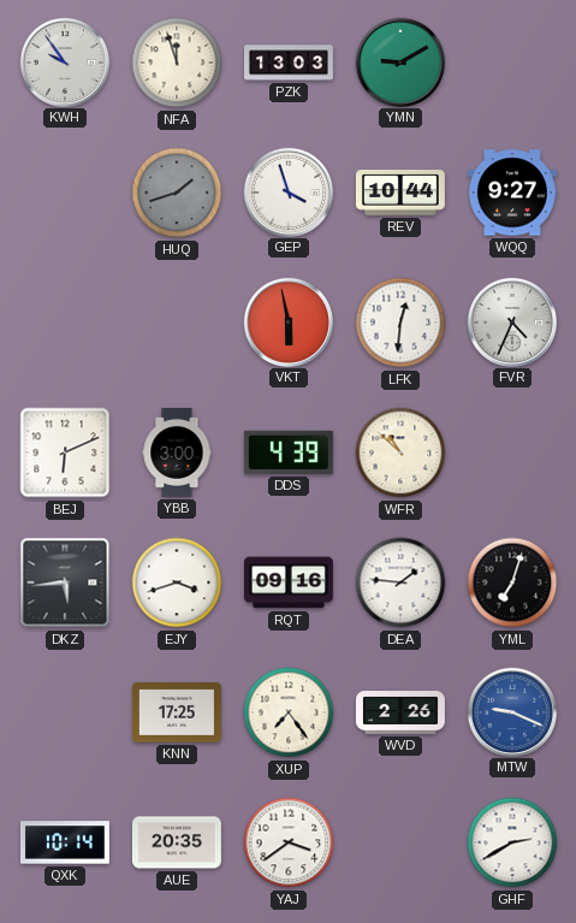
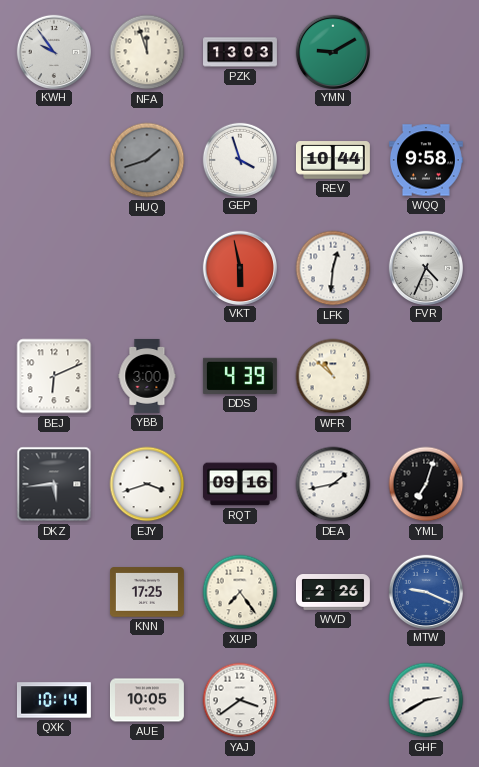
WQQ: 9:27 -> 9:58 (426, 160)
DEA: 1:46 -> 1:43 (333, 484)
AUE: 20:35 -> 10:05 (147, 700)
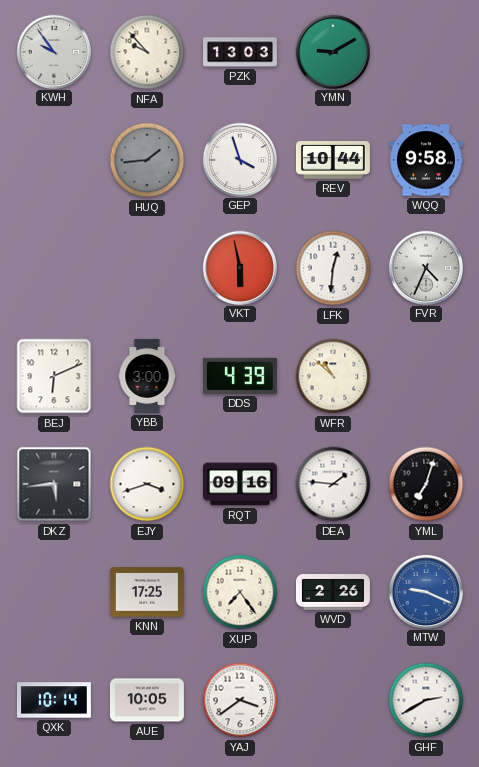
NFA: 11:57 -> 9:53 (147, 52)
HUQ: 1:42 -> 1:44 (147, 160)
DEA: 1:43 -> 1:46 (333, 484)
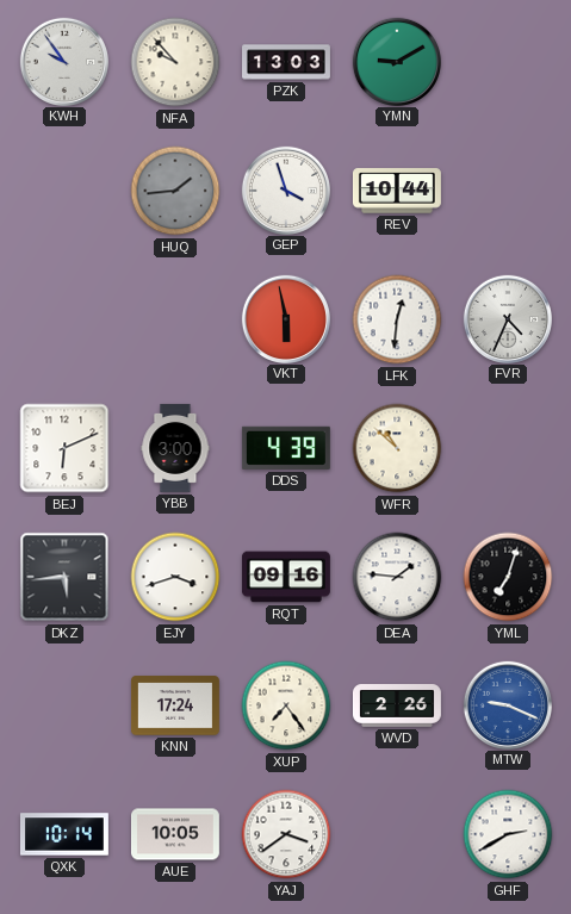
WQQ: 9:58 -> none (426, 160)
KNN: 17:25 -> 17:24 (175, 705)
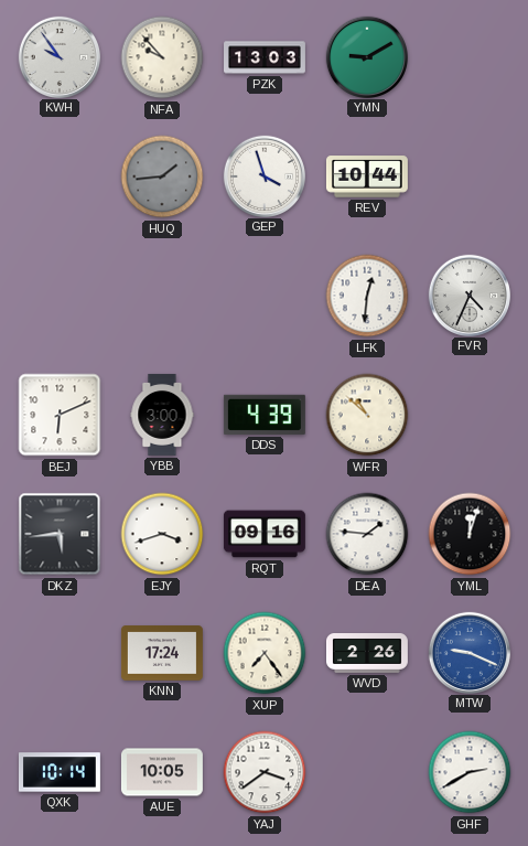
VKT: 5:58 -> none (285, 318)
YML: 7:03 -> 12:03 (470, 534)
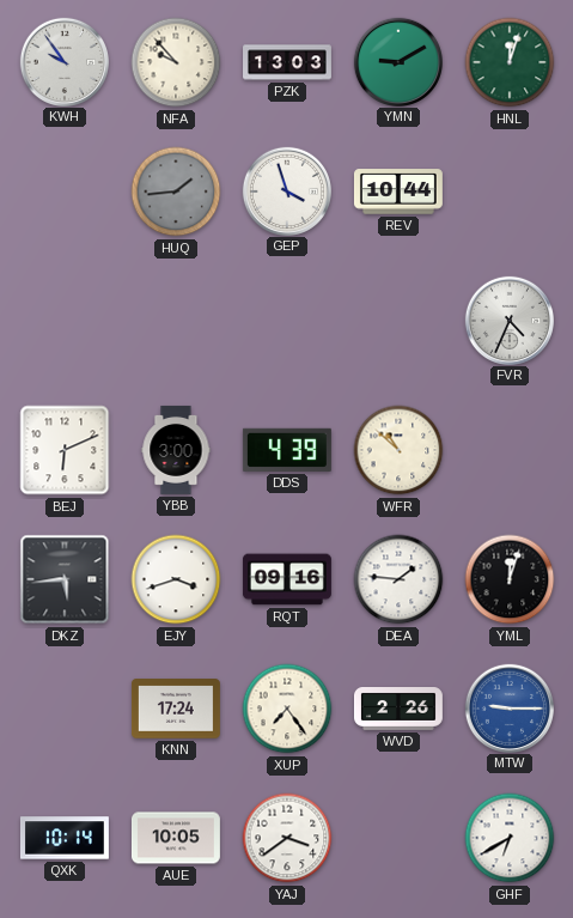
HNL: none -> 12:03 (510, 62)
LFK: 12:31 -> none (367, 296)
MTW: 9:19 -> 9:15 (508, 707)
GHF: 2:40 -> 6:40 (510, 838)
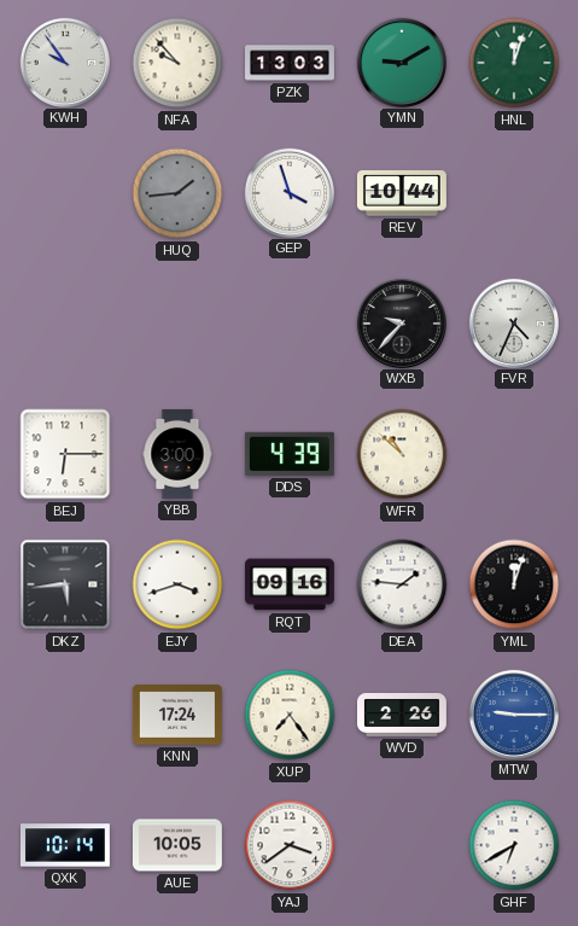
WXB: none -> 9:37 (401, 322)
BEJ: 6:11 -> 6:15 (65, 454)
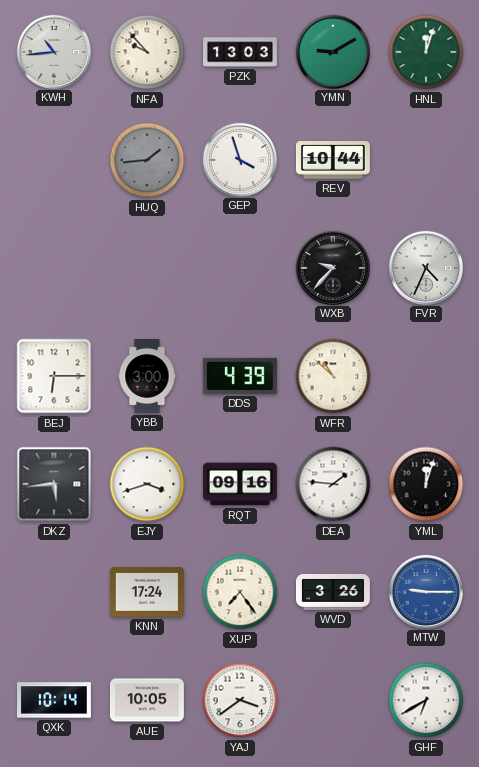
KWH: 9:54 -> 10:44 (53, 51)
WVD: 2:26 -> 3:26 (334, 593)
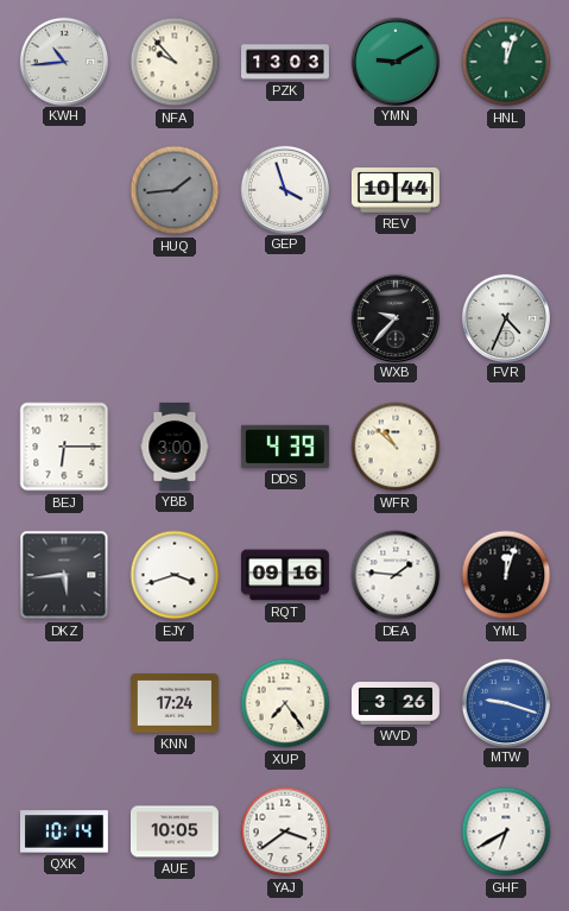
MTW: 9:15 -> 9:18 (505, 702)
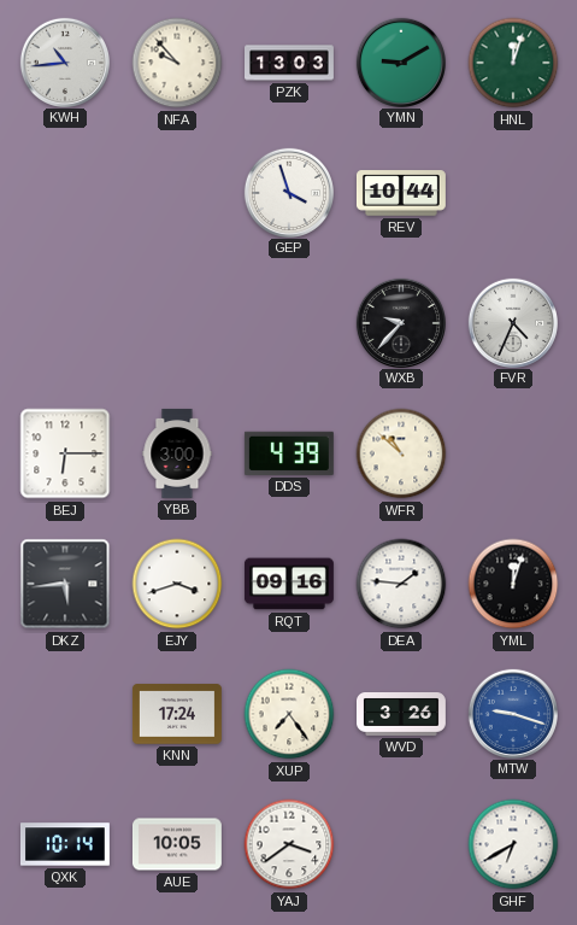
HUQ: 1:44 -> none (175, 190)
